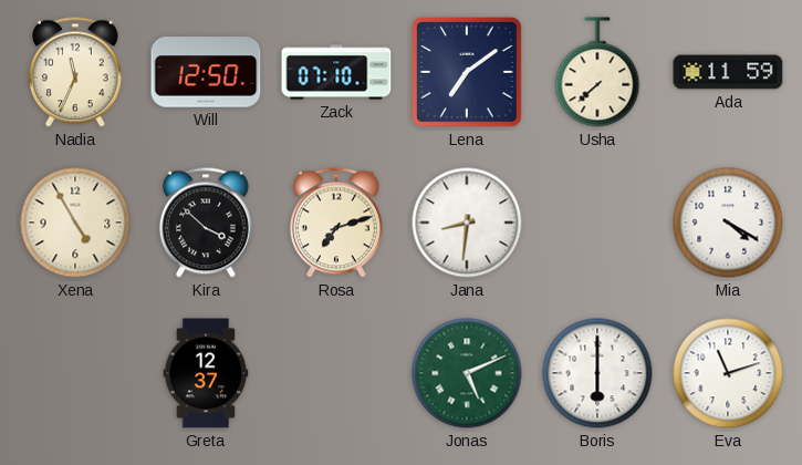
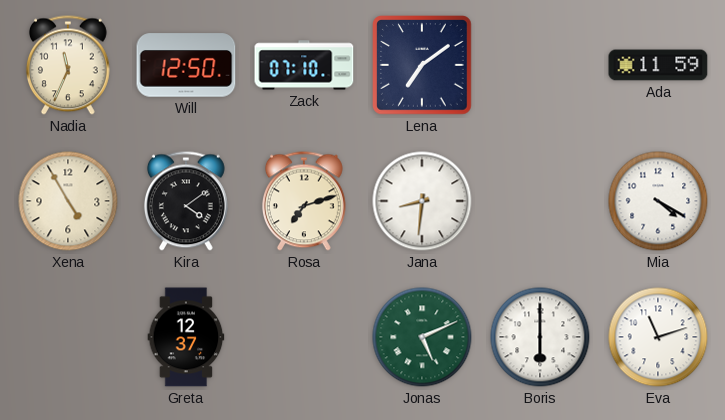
Usha: 7:38 -> none (597, 72)
Kira: 3:52 -> 4:09 (186, 201)
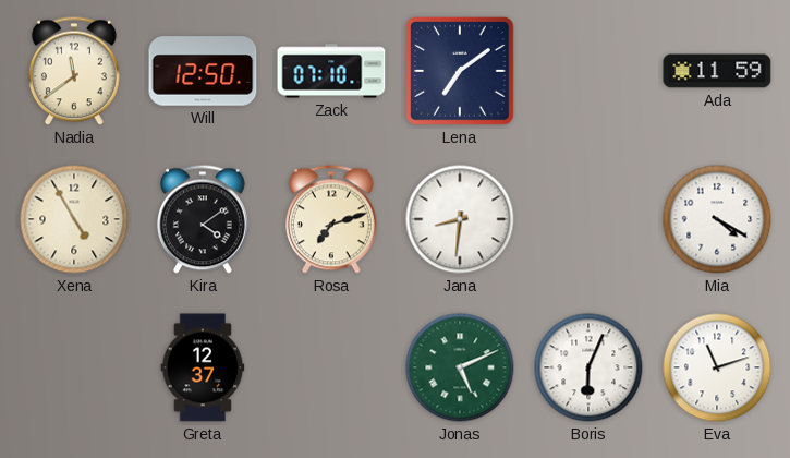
Nadia: 11:34 -> 11:39 (74, 71)
Boris: 6:00 -> 6:04 (588, 367)
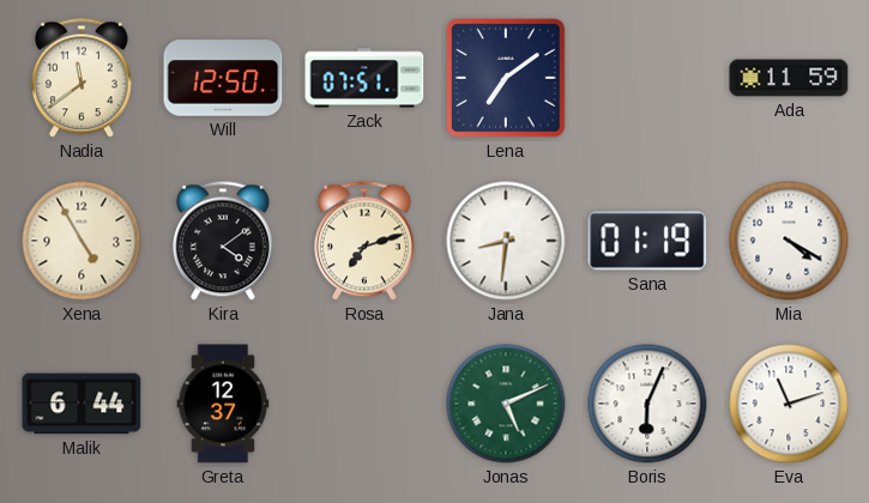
Zack: 07:10 -> 07:51 (364, 78)
Sana: none -> 01:19 (647, 241)
Malik: none -> 6:44 (82, 404)
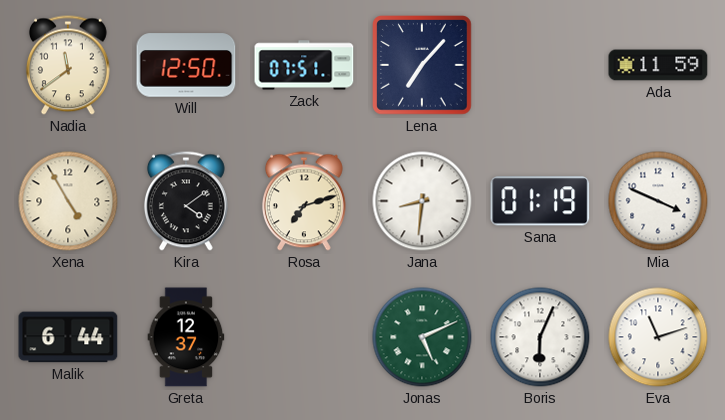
Lena: 7:09 -> 7:07 (423, 66)
Mia: 4:20 -> 3:49 (658, 201)
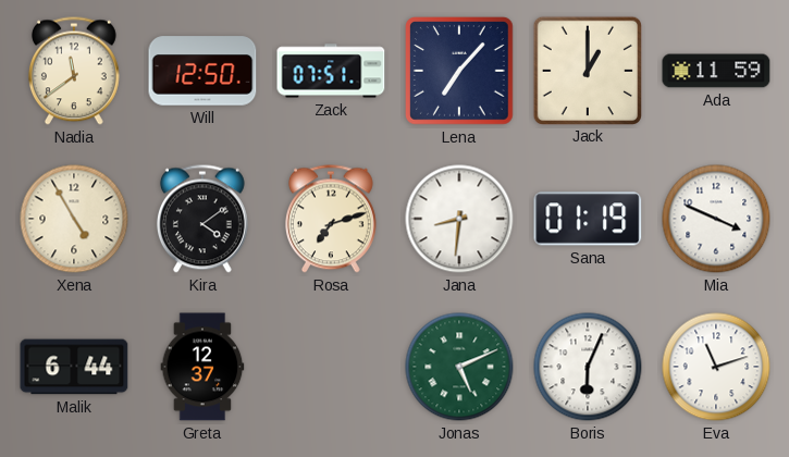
Jack: none -> 1:00 (587, 70)
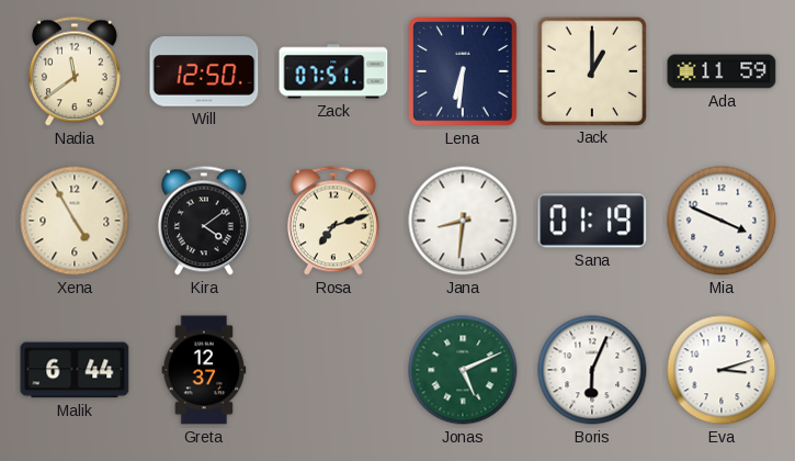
Lena: 7:07 -> 6:31 (464, 72)
Eva: 11:12 -> 3:12 (722, 370)
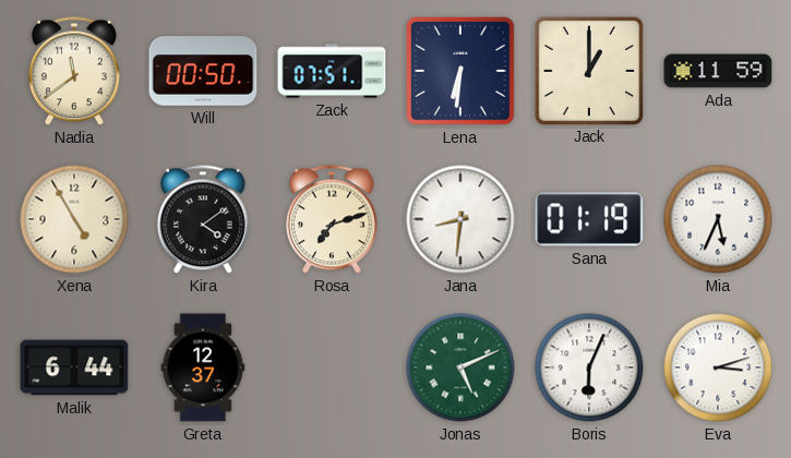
Will: 12:50 -> 00:50 (203, 71)
Mia: 3:49 -> 5:34 (718, 219)
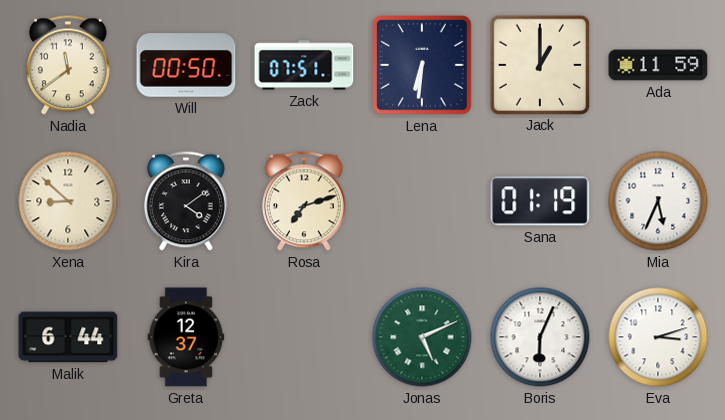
Xena: 4:55 -> 8:52 (68, 201)
Jana: 8:31 -> none (460, 219)
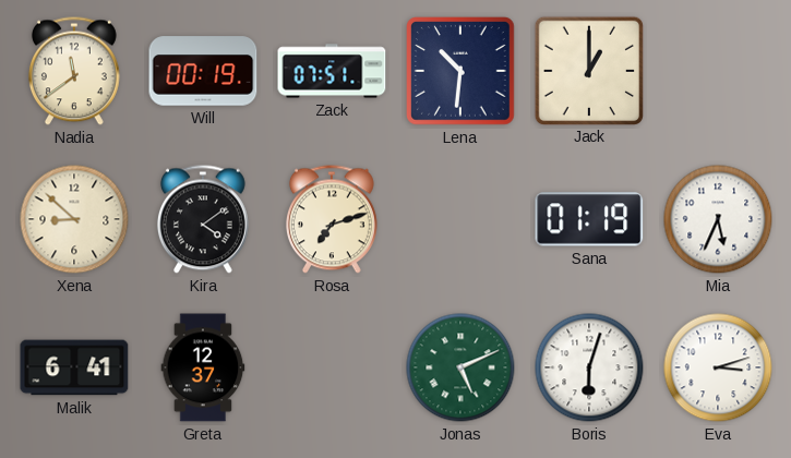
Will: 00:50 -> 00:19 (203, 71)
Lena: 6:31 -> 10:31 (462, 72)
Ada: 11:59 -> none (658, 65)
Malik: 6:44 -> 6:41 (74, 367)
Boris: 6:04 -> 6:03 (589, 367)
